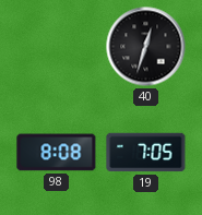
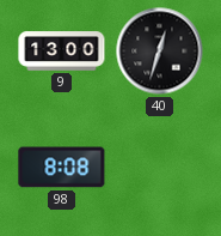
9: none -> 13:00 (62, 52)
19: 7:05 -> none (146, 153)
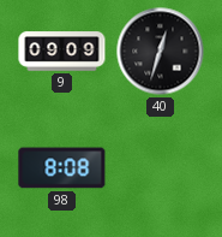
9: 13:00 -> 09:09 (62, 52)
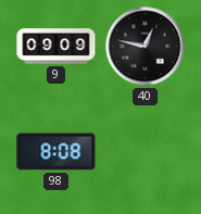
40: 12:33 -> 12:47 (146, 47)
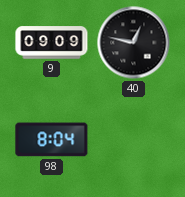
98: 8:08 -> 8:04 (52, 140)
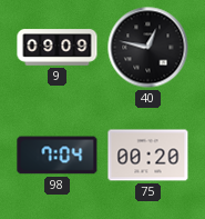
98: 8:04 -> 7:04 (58, 156)
75: none -> 00:20 (148, 156)
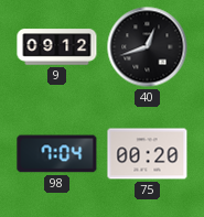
9: 09:09 -> 09:12 (57, 47)
40: 12:47 -> 12:42 (148, 47)
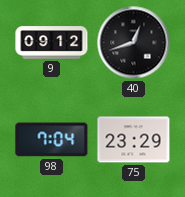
75: 00:20 -> 23:29 (134, 140)
